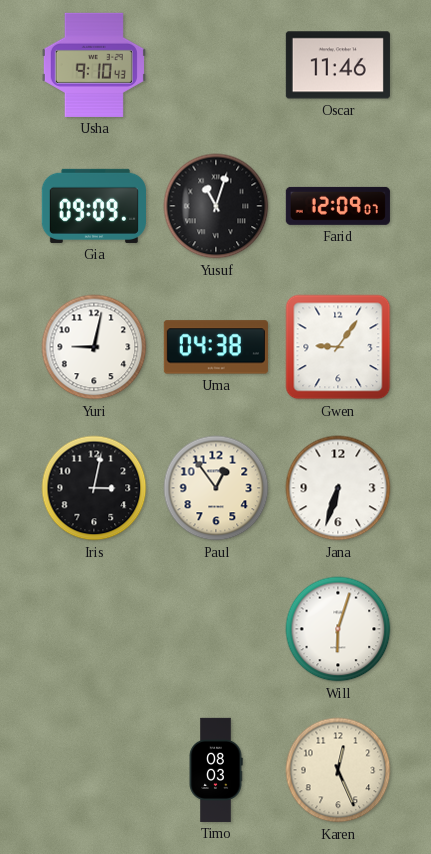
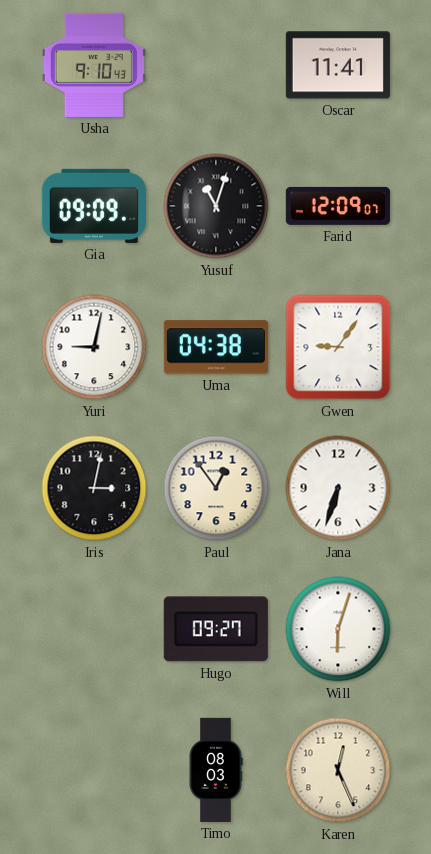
Oscar: 11:46 -> 11:41 (338, 65)
Hugo: none -> 09:27 (216, 629)
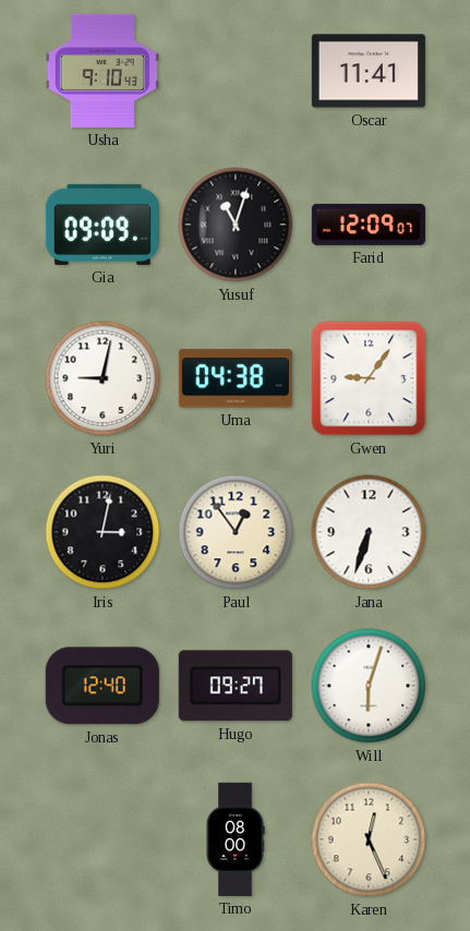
Jonas: none -> 12:40 (103, 686)
Timo: 08:03 -> 08:00 (236, 839)
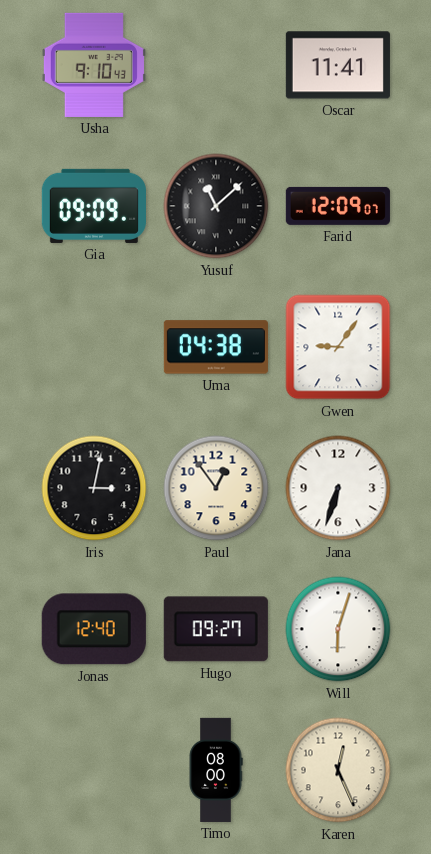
Yusuf: 11:03 -> 11:08 (216, 206)
Yuri: 9:02 -> none (103, 378)
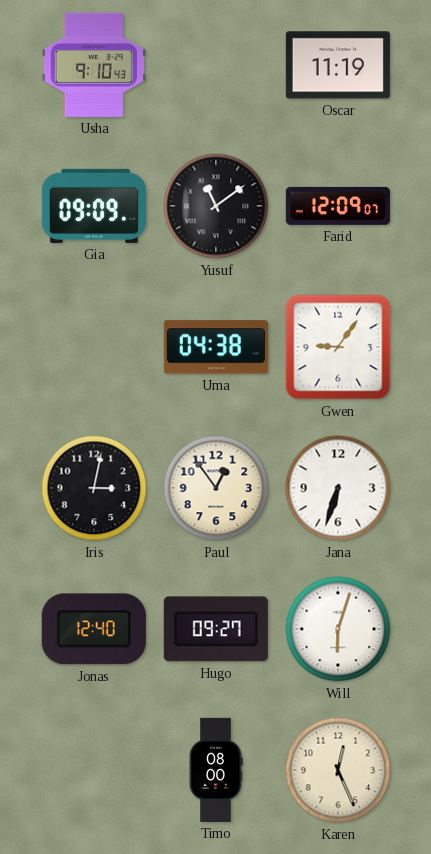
Oscar: 11:41 -> 11:19 (338, 65)
Yusuf: 11:08 -> 11:09 (216, 206)
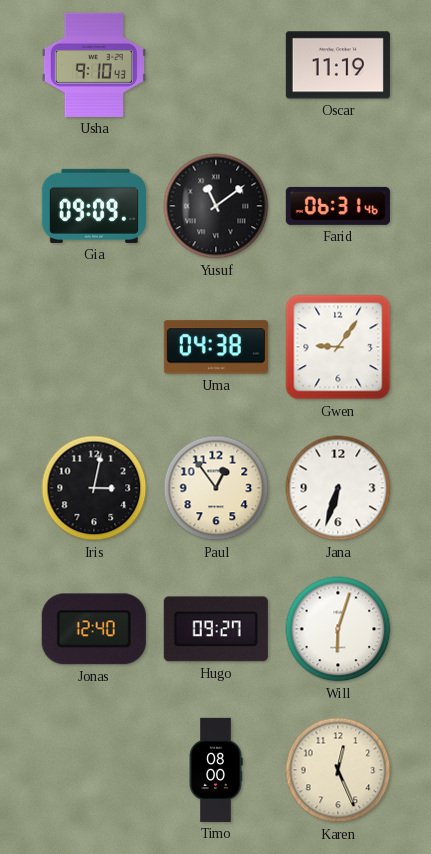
Farid: 12:09 -> 06:31 (338, 206)
